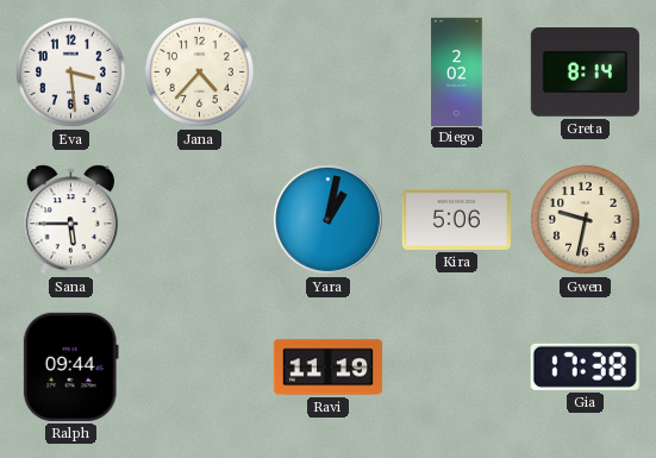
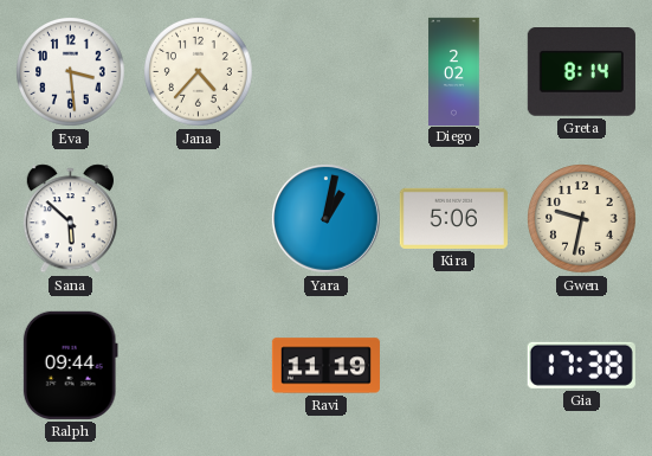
Sana: 5:45 -> 5:52 (70, 219)
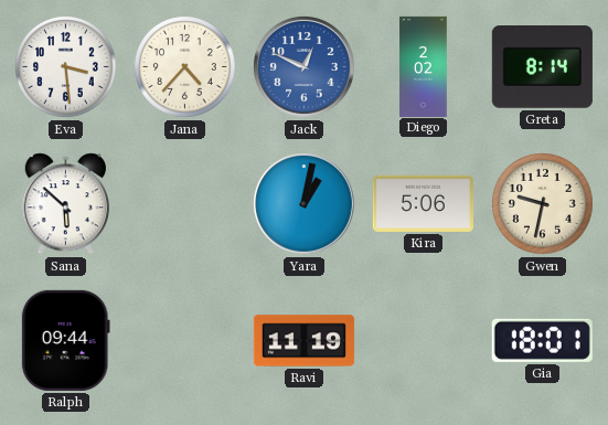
Jack: none -> 12:49 (303, 66)
Gia: 17:38 -> 18:01 (542, 340)
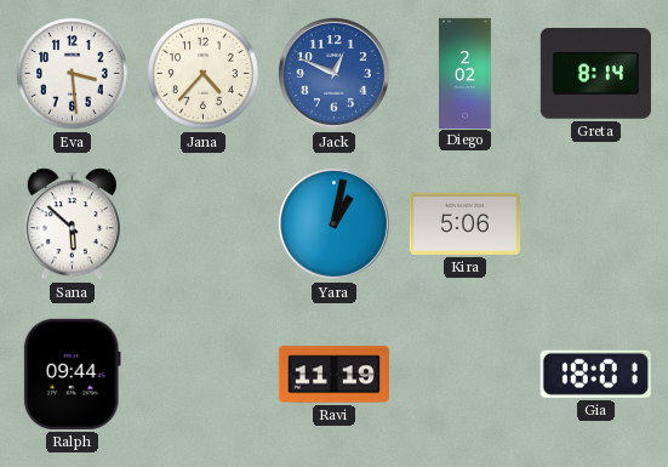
Gwen: 9:32 -> none (543, 204)
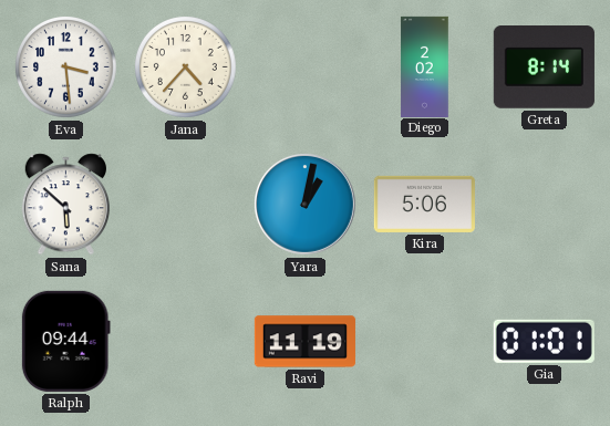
Jack: 12:49 -> none (333, 73)
Gia: 18:01 -> 01:01 (544, 341)
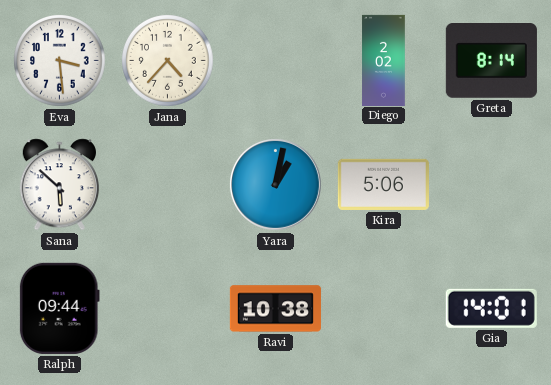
Ravi: 11:19 -> 10:38 (275, 309)
Gia: 01:01 -> 14:01 (491, 308)
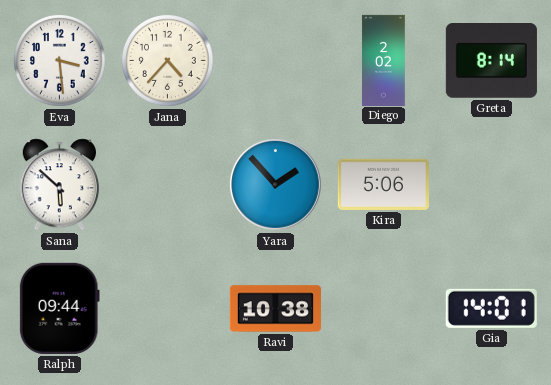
Yara: 1:02 -> 1:53 (275, 184)
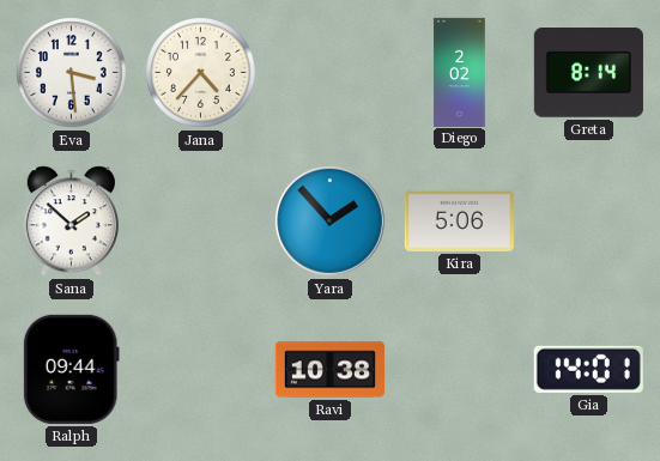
Sana: 5:52 -> 1:52 (71, 222)
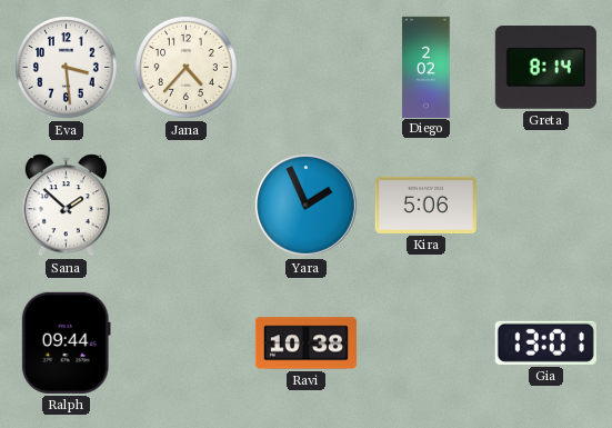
Yara: 1:53 -> 1:56 (305, 205)
Gia: 14:01 -> 13:01 (545, 342)
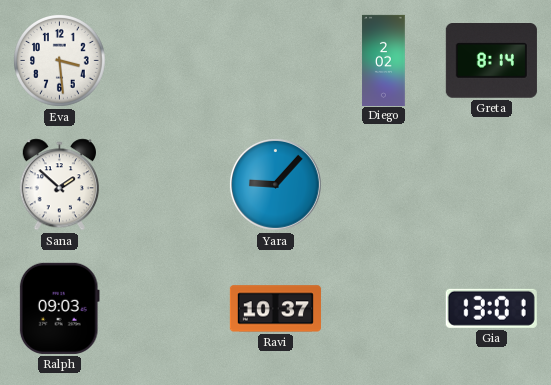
Jana: 4:37 -> none (187, 68)
Yara: 1:56 -> 9:07 (275, 184)
Kira: 5:06 -> none (425, 205)
Ralph: 09:44 -> 09:03 (59, 308)
Ravi: 10:38 -> 10:37 (275, 309)
